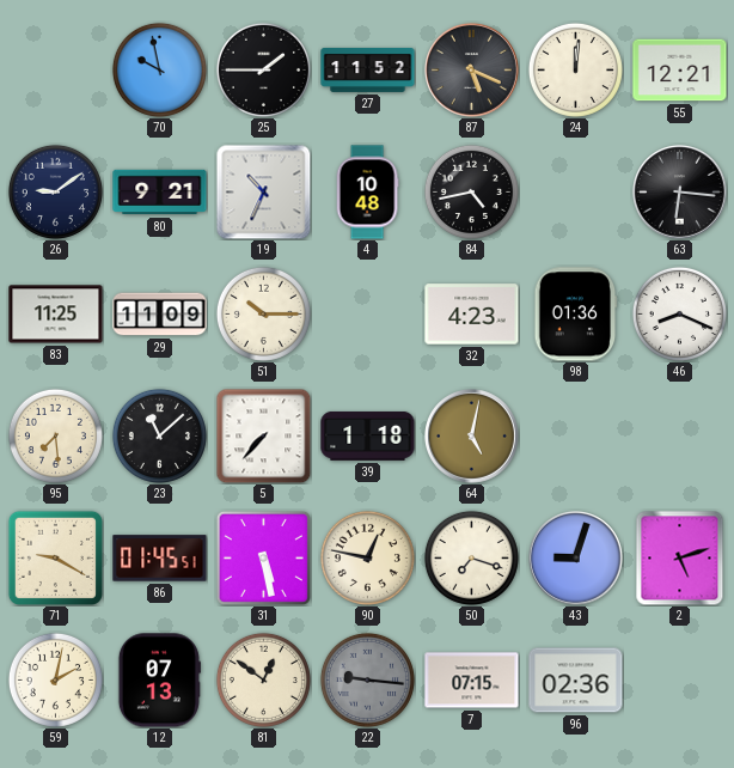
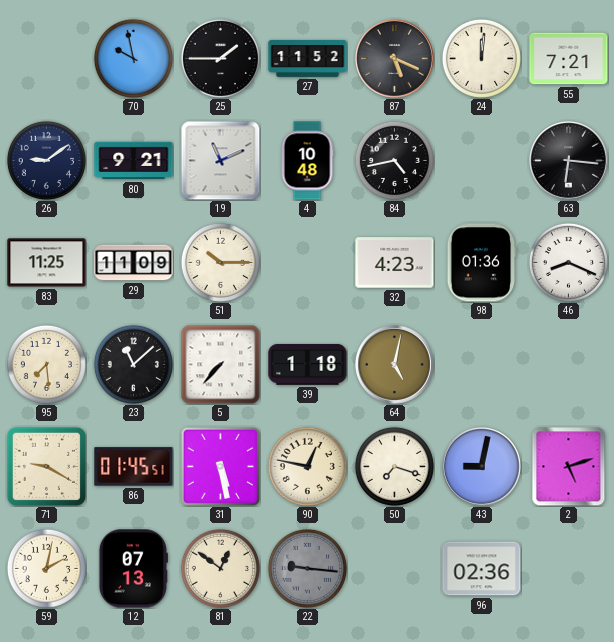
55: 12:21 -> 7:21 (569, 59)
19: 10:34 -> 11:11 (220, 160)
43: 9:03 -> 9:02 (482, 467)
7: 07:15 -> none (472, 681)
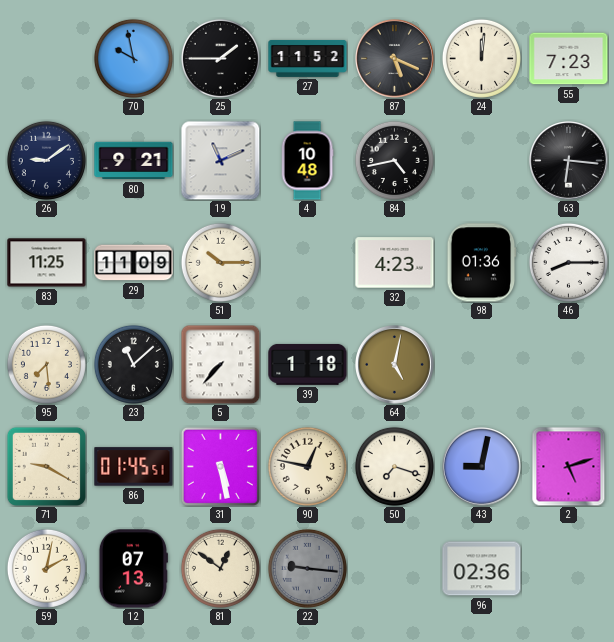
55: 7:21 -> 7:23 (569, 59)
46: 8:19 -> 8:15 (568, 262)
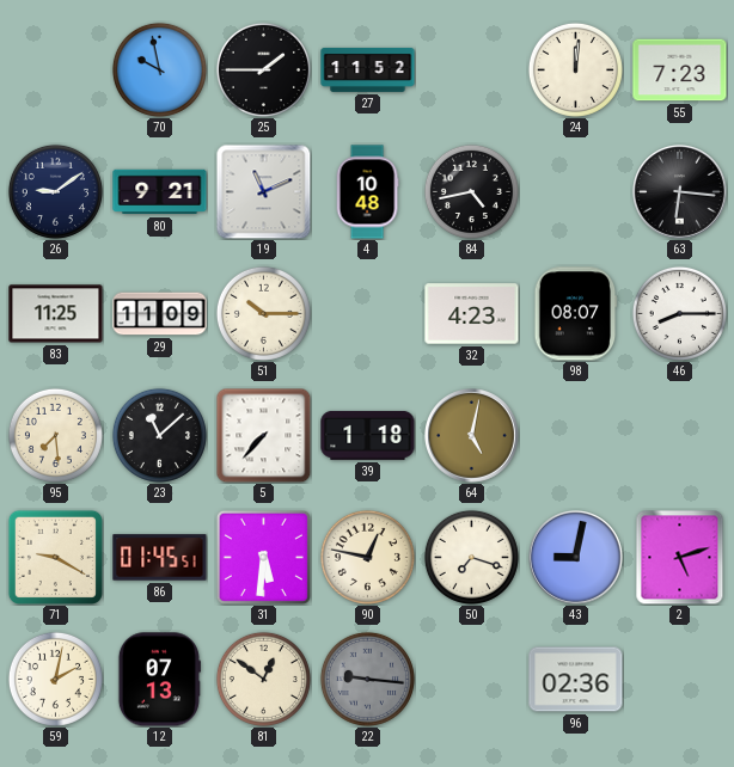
87: 5:19 -> none (395, 59)
98: 01:36 -> 08:07 (576, 314)
31: 5:28 -> 5:31 (263, 557)
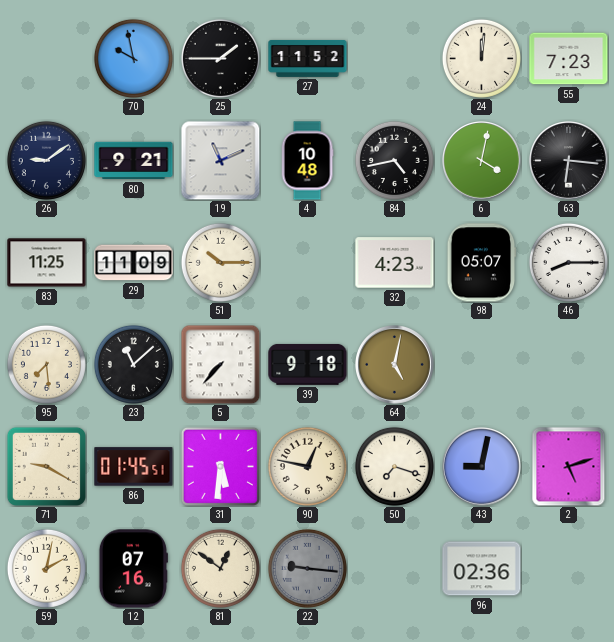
6: none -> 4:02 (482, 161)
98: 08:07 -> 05:07 (482, 263)
39: 1:18 -> 9:18 (308, 364)
12: 07:13 -> 07:16 (133, 569)
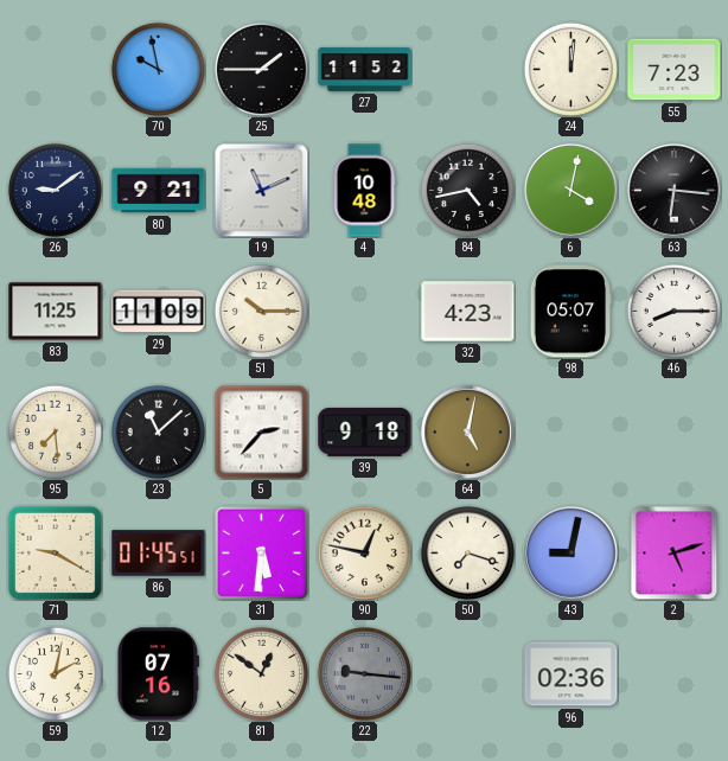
5: 7:37 -> 2:37 (261, 431)
